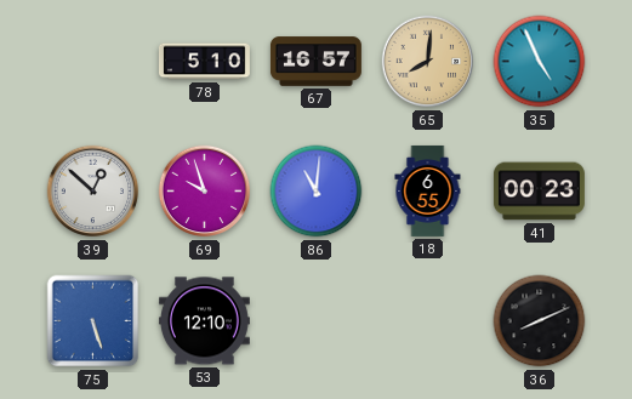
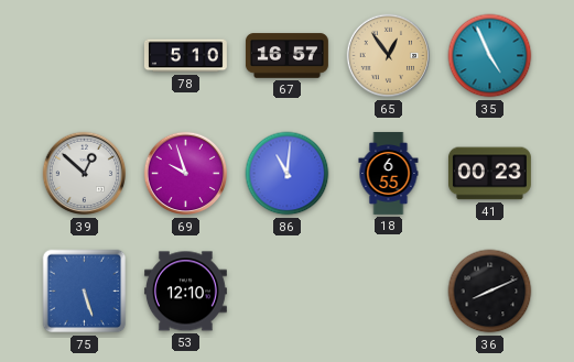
65: 8:01 -> 12:54 (389, 56)
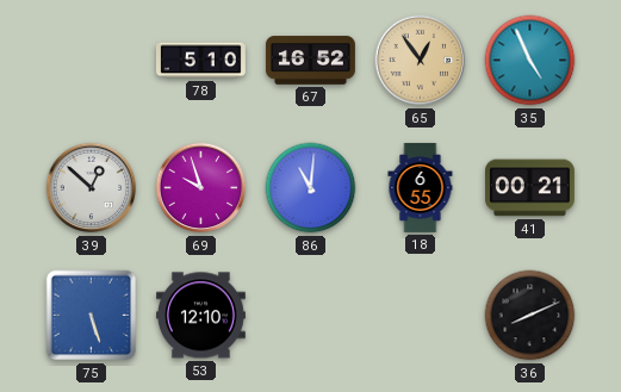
67: 16:57 -> 16:52 (311, 61)
41: 00:23 -> 00:21 (529, 188)
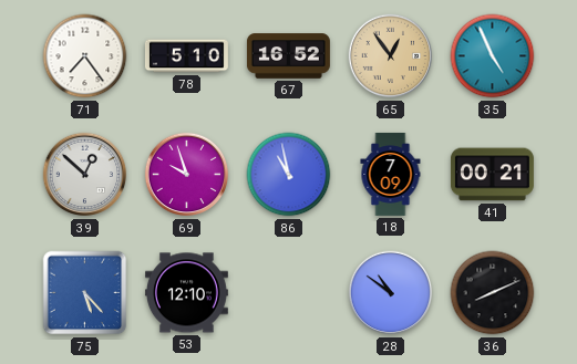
71: none -> 7:24 (85, 56)
86: 11:01 -> 10:58 (289, 175)
18: 6:55 -> 7:09 (391, 175)
75: 5:27 -> 5:23 (85, 293)
28: none -> 10:51 (391, 293)
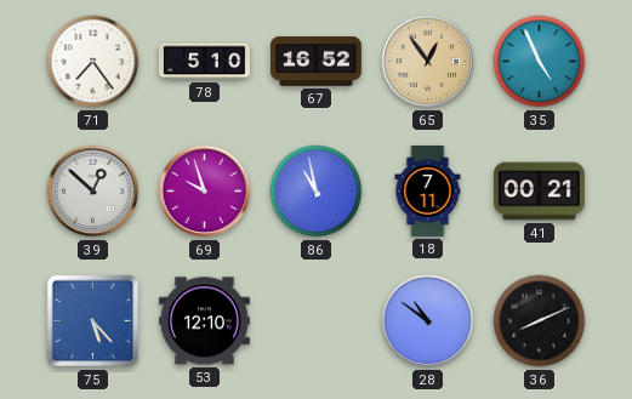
18: 7:09 -> 7:11 (428, 192)
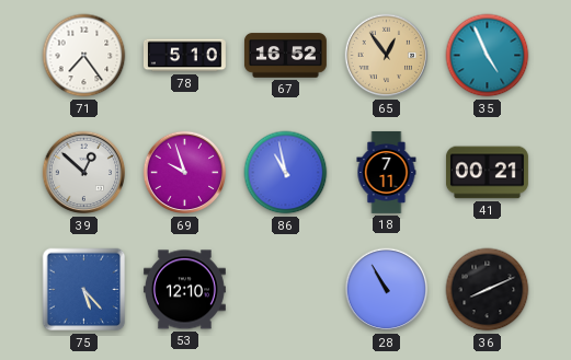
28: 10:51 -> 10:55 (387, 290)
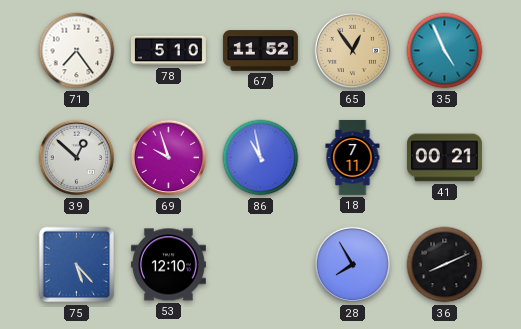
67: 16:52 -> 11:52 (261, 51)
28: 10:55 -> 7:55 (353, 265)
